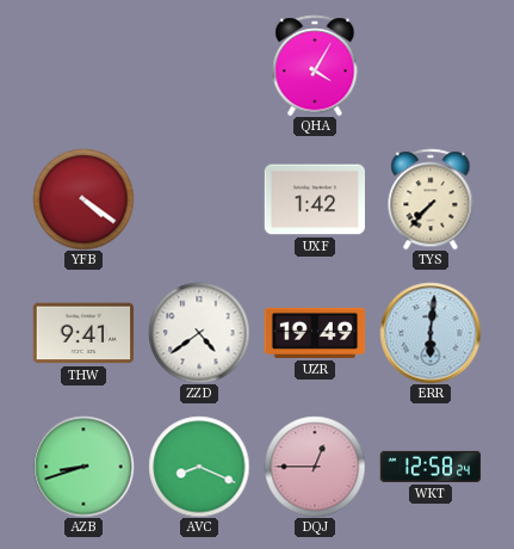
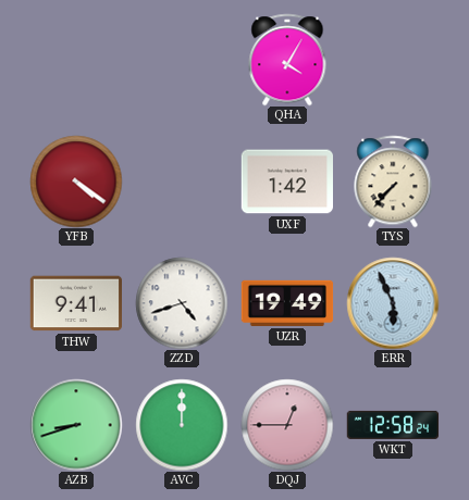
ZZD: 4:39 -> 4:42 (182, 303)
ERR: 6:01 -> 5:56 (393, 303)
AVC: 8:19 -> 12:00 (182, 425)
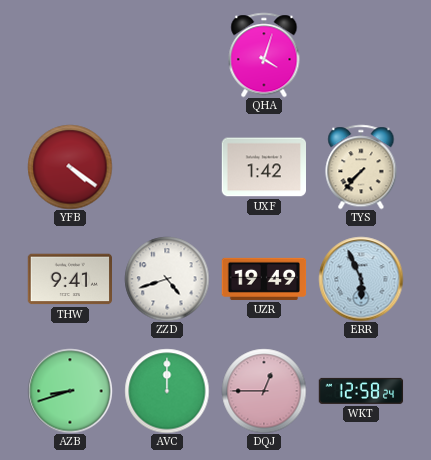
QHA: 4:05 -> 4:03 (264, 55)
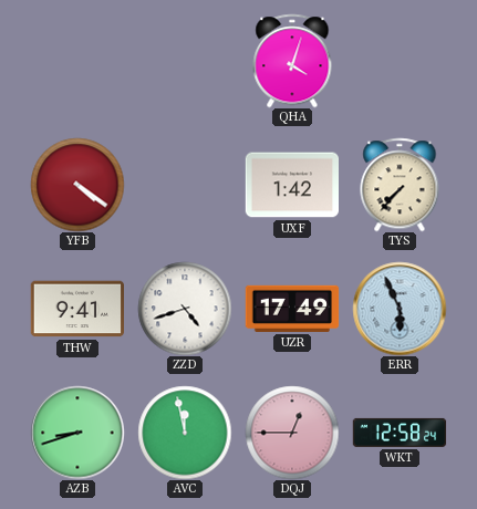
UZR: 19:49 -> 17:49 (292, 309)
AVC: 12:00 -> 11:58 (185, 433)
